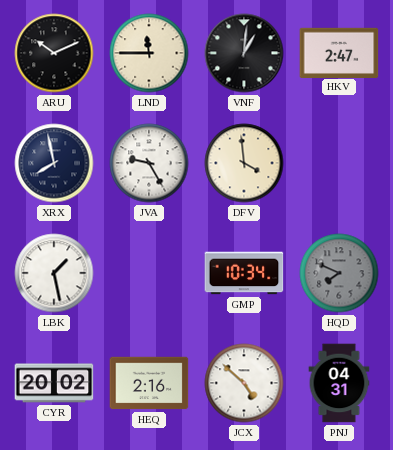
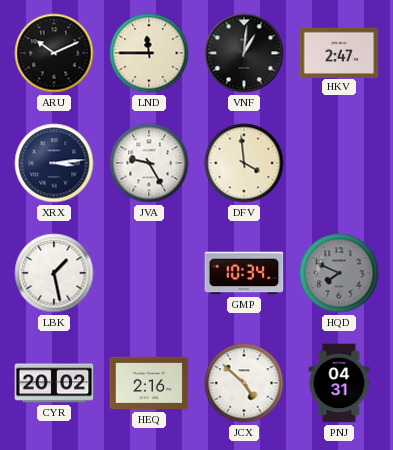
XRX: 7:58 -> 3:14 (54, 163)
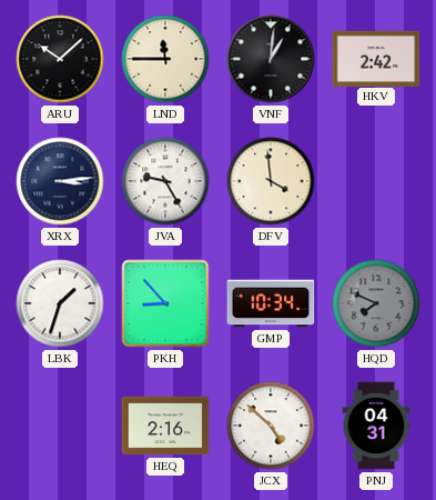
ARU: 10:11 -> 10:08 (60, 59)
HKV: 2:47 -> 2:42 (376, 58)
LBK: 1:28 -> 1:33 (60, 303)
PKH: none -> 8:53 (165, 303)
CYR: 20:02 -> none (54, 383)
